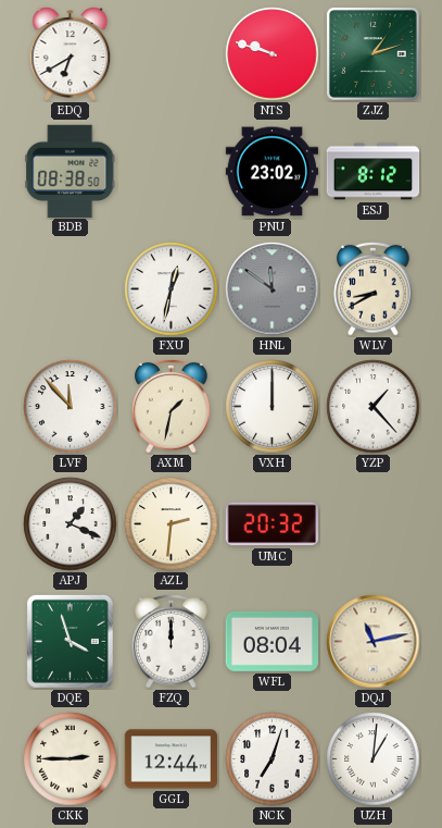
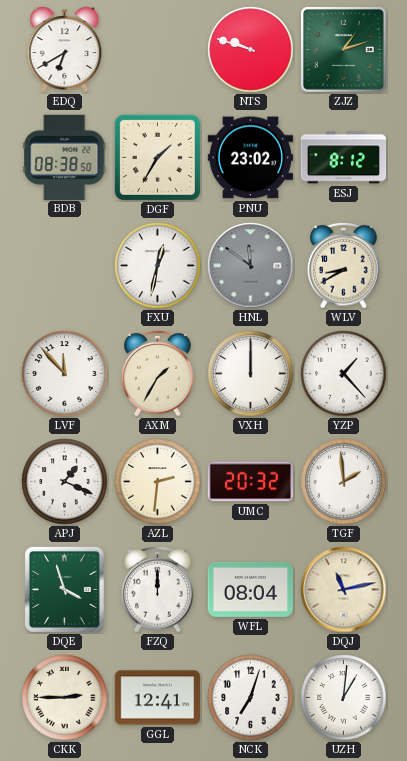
DGF: none -> 1:35 (157, 157)
AXM: 1:32 -> 1:35 (158, 373)
TGF: none -> 1:59 (344, 482)
GGL: 12:44 -> 12:41 (158, 698)
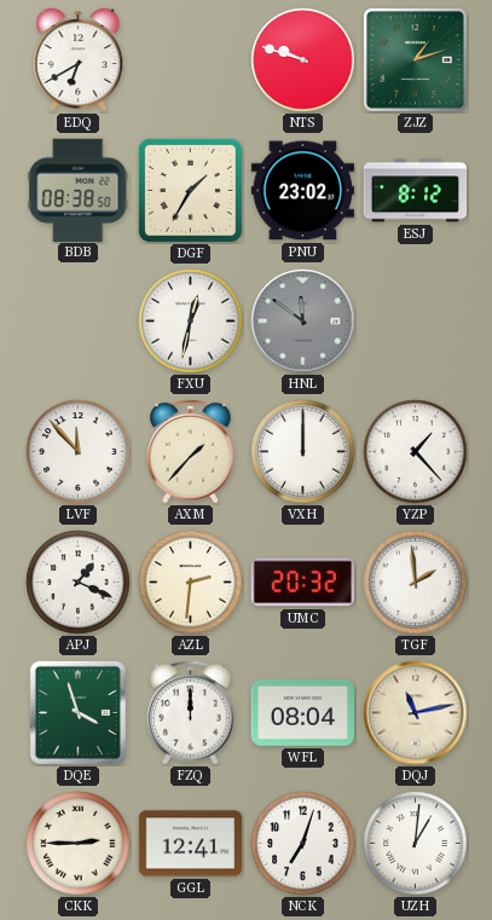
WLV: 8:40 -> none (344, 265)
AXM: 1:35 -> 1:37 (191, 451)
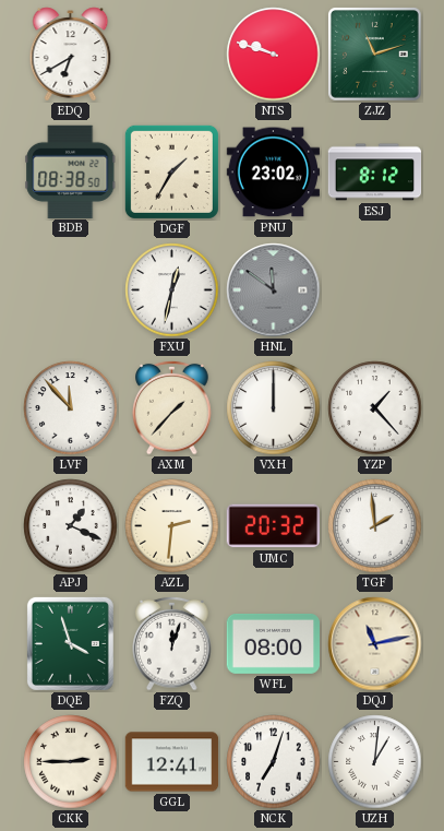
ZJZ: 1:12 -> 11:12 (375, 55)
FZQ: 12:00 -> 12:03 (172, 643)
WFL: 08:04 -> 08:00 (274, 643)
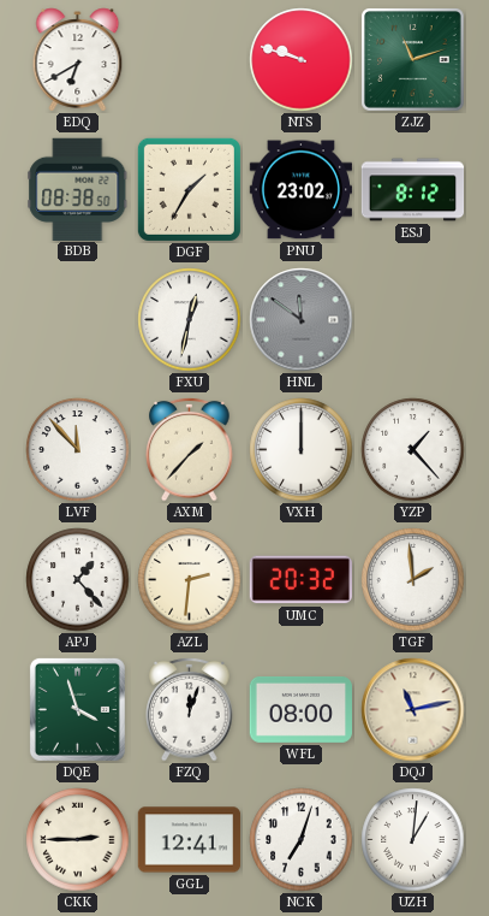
APJ: 1:19 -> 1:23 (78, 580)
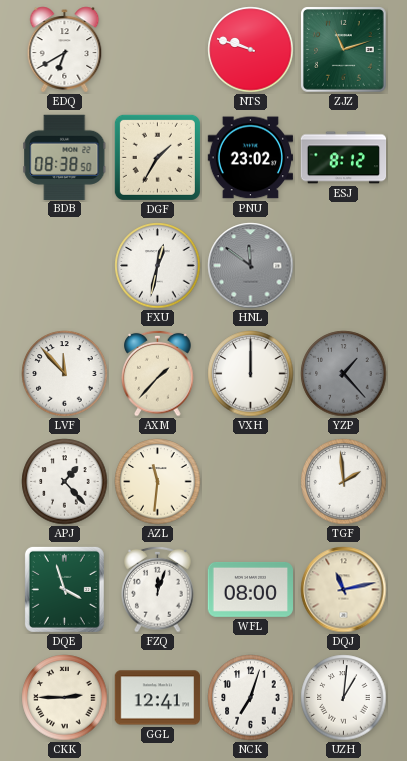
YZP dial: white -> grey (344, 374)
AZL: 2:31 -> 11:31 (158, 482)
UMC: 20:32 -> none (300, 580)
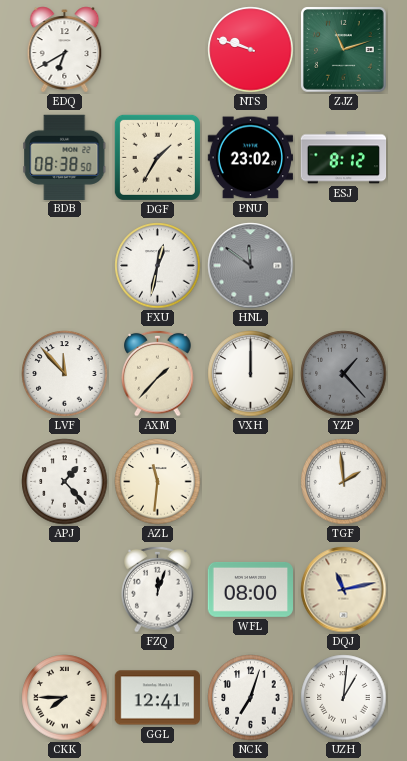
DQE: 3:57 -> none (64, 589)
CKK: 2:45 -> 7:45 (65, 698)
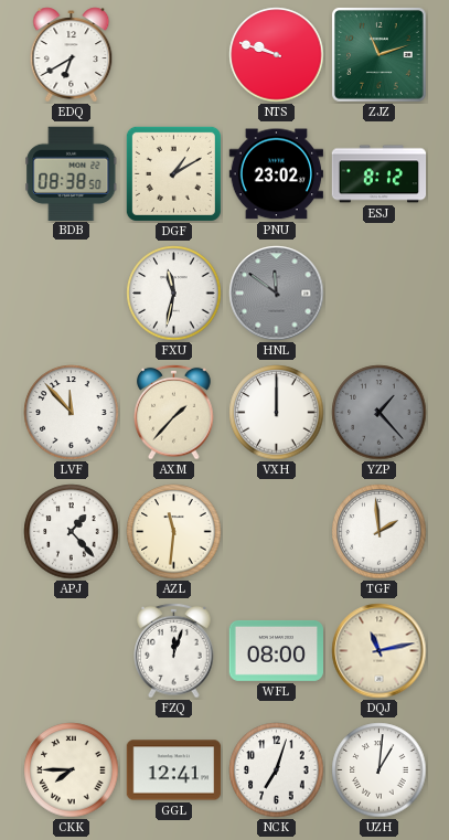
DGF: 1:35 -> 1:10 (173, 173)
FXU: 12:32 -> 11:32 (174, 294)
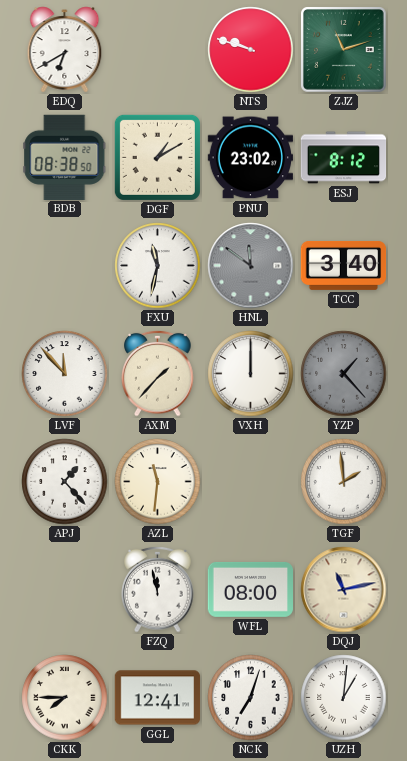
TCC: none -> 3:40 (344, 265)
FZQ: 12:03 -> 11:58 (158, 589)
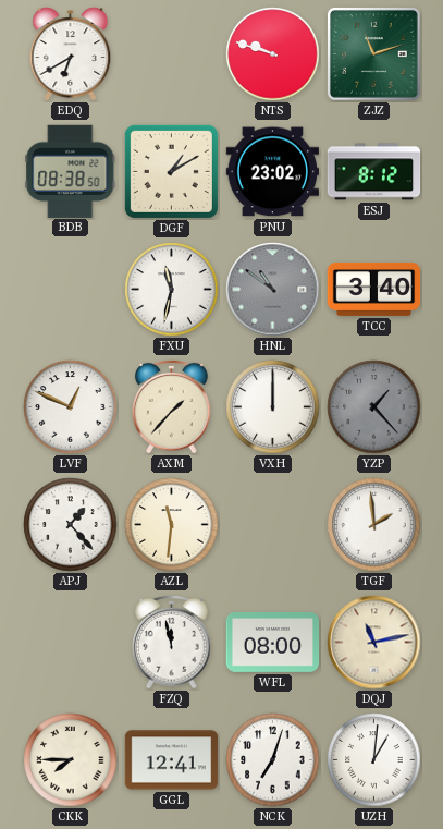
HNL: 11:51 -> 10:51 (273, 290)
LVF: 11:53 -> 12:49 (71, 407)
